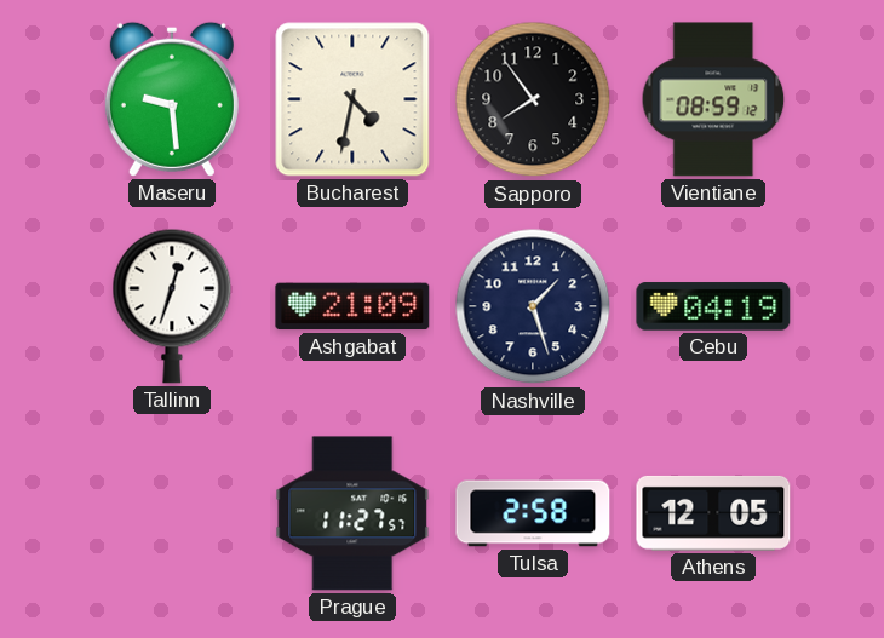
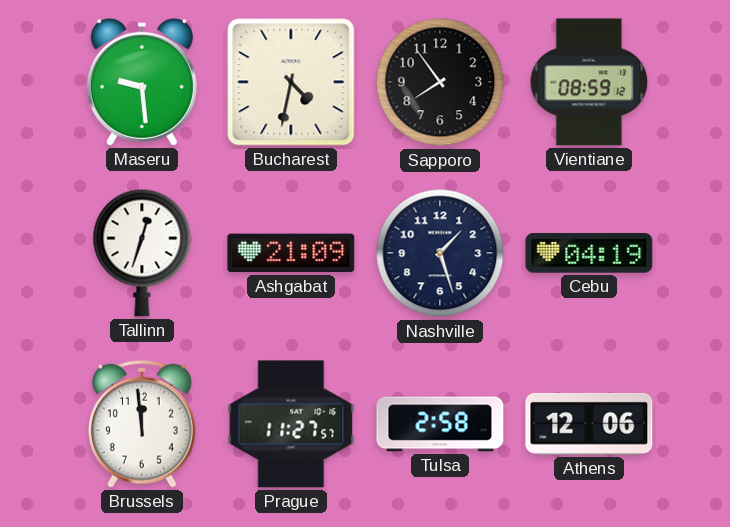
Brussels: none -> 11:59 (143, 424)
Athens: 12:05 -> 12:06 (589, 424)
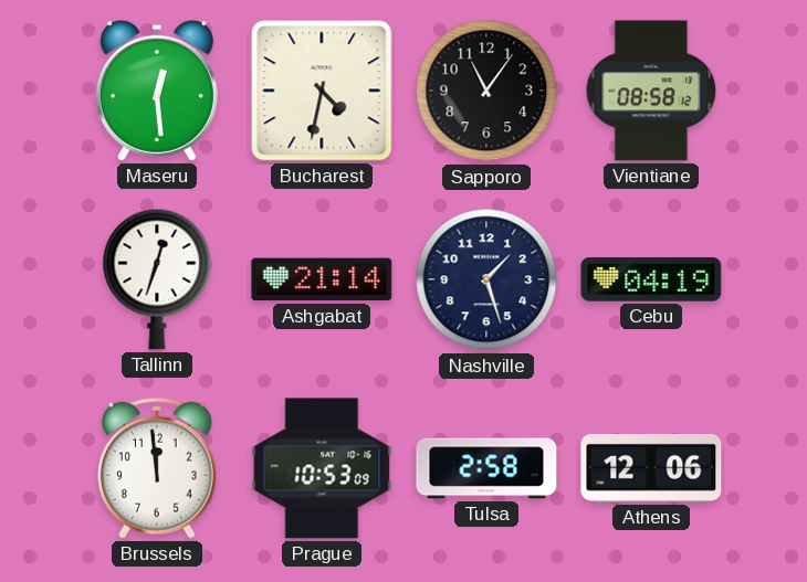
Maseru: 9:29 -> 12:29 (157, 91)
Sapporo: 7:54 -> 11:06 (486, 91)
Vientiane: 08:59 -> 08:58 (651, 91)
Ashgabat: 21:09 -> 21:14 (322, 279)
Prague: 11:27 -> 10:53 (322, 468)
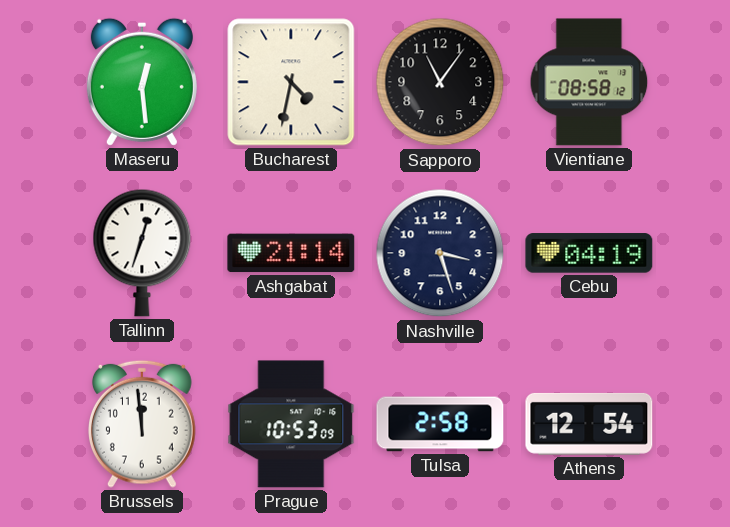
Nashville: 1:27 -> 3:27 (440, 253)
Athens: 12:06 -> 12:54 (589, 424)
